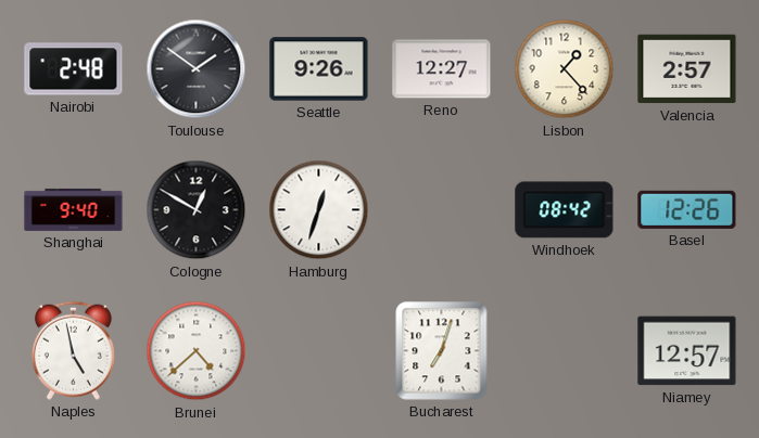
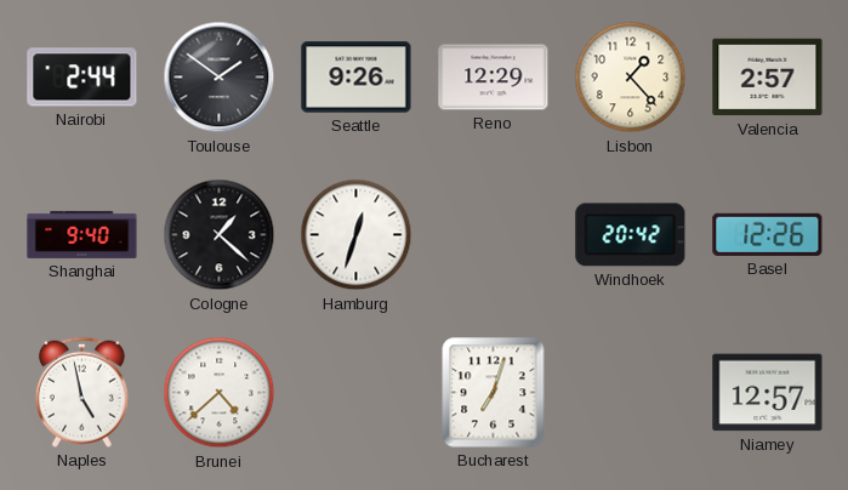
Nairobi: 2:48 -> 2:44 (82, 78)
Reno: 12:27 -> 12:29 (494, 78)
Cologne: 12:50 -> 1:22 (220, 235)
Windhoek: 08:42 -> 20:42 (631, 235)
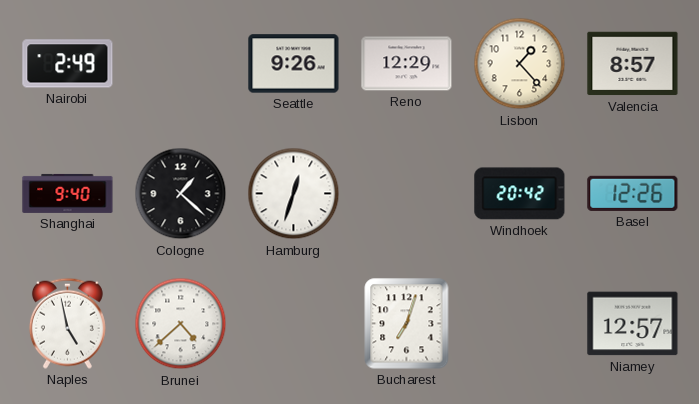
Nairobi: 2:44 -> 2:49 (68, 64)
Toulouse: 1:51 -> none (220, 78)
Valencia: 2:57 -> 8:57 (633, 64)
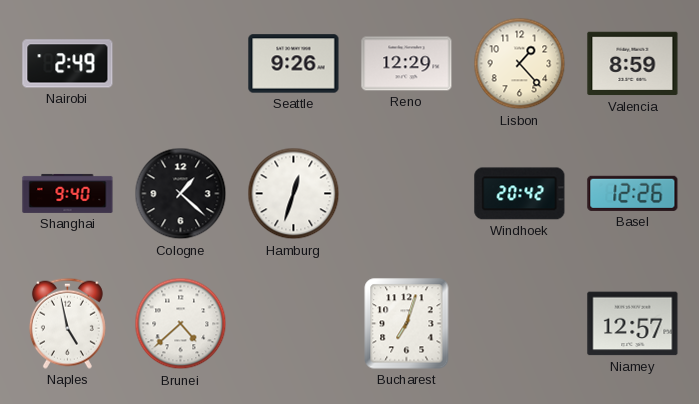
Valencia: 8:57 -> 8:59 (633, 64)
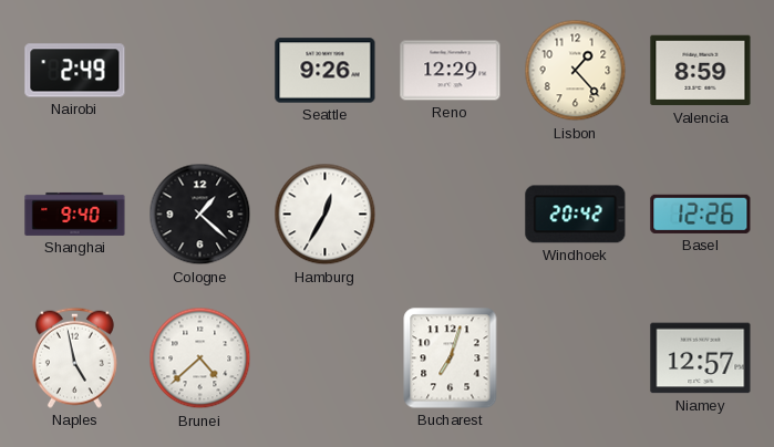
Hamburg: 12:33 -> 12:35 (326, 215)
